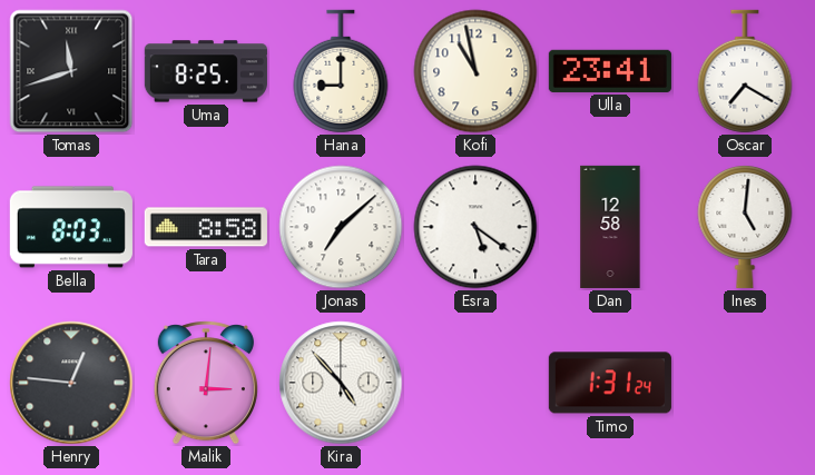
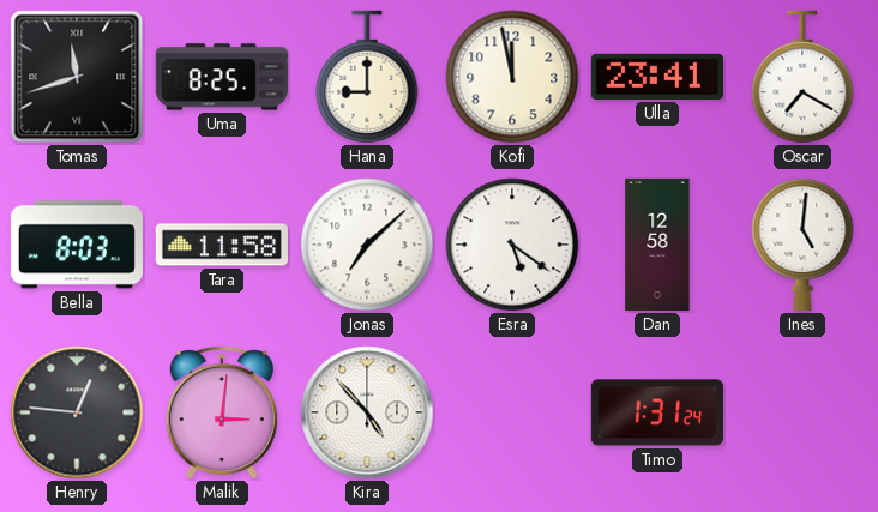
Kofi: 10:58 -> 11:58 (512, 77)
Tara: 8:58 -> 11:58 (222, 245)
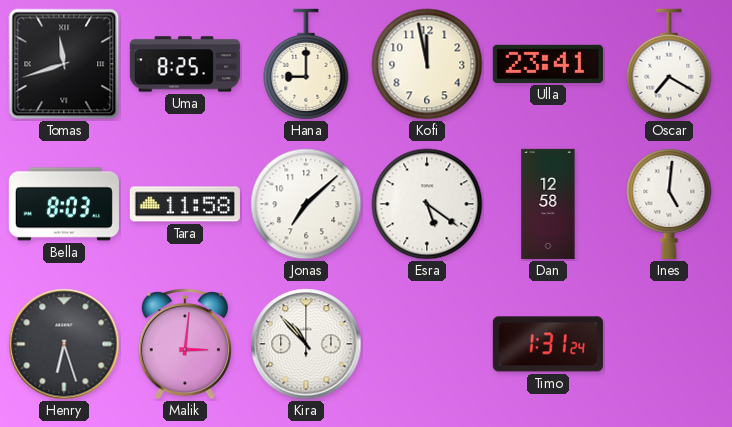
Henry: 12:46 -> 6:27 (64, 344)
Kira: 4:53 -> 10:53 (306, 344)
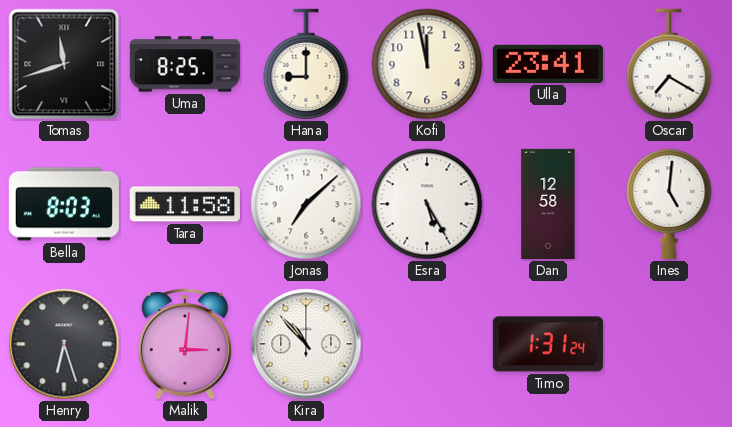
Esra: 5:21 -> 5:25 (427, 204)
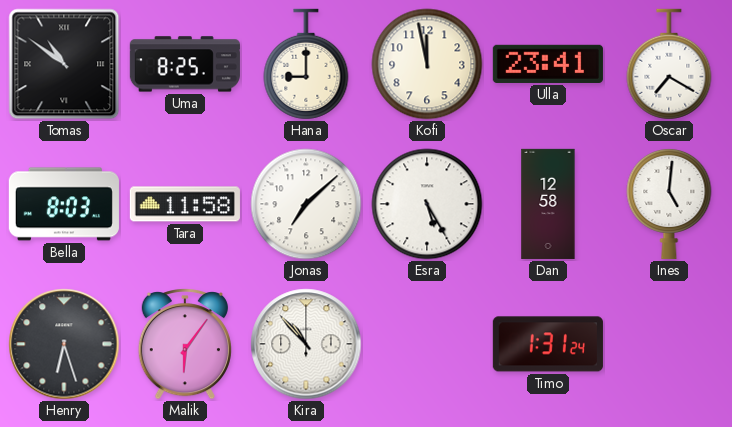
Tomas: 11:42 -> 10:51 (64, 64)
Malik: 3:01 -> 6:06 (185, 344)
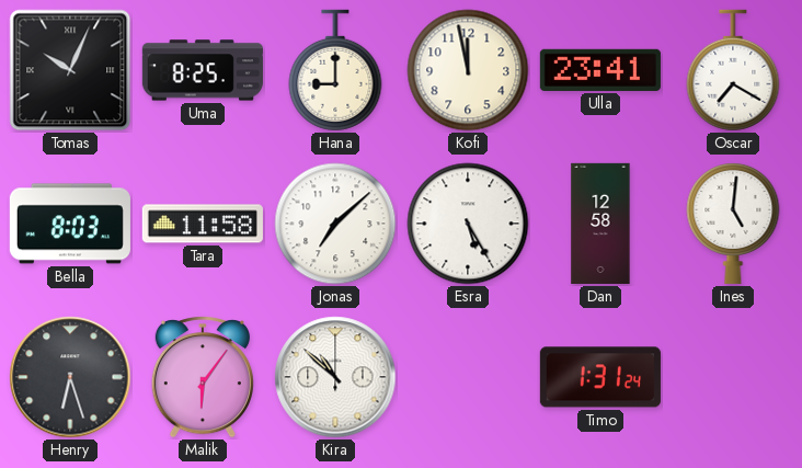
Tomas: 10:51 -> 10:04 (70, 70)
Kira: 10:53 -> 10:52 (335, 377)
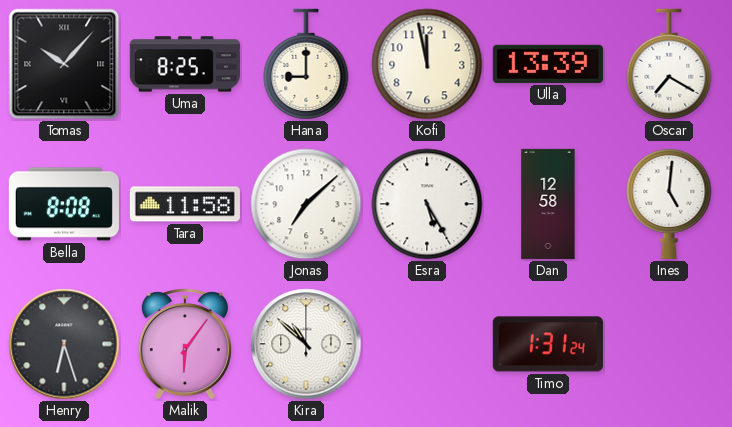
Tomas: 10:04 -> 10:07 (64, 64)
Ulla: 23:41 -> 13:39 (548, 64)
Bella: 8:03 -> 8:08 (64, 204)
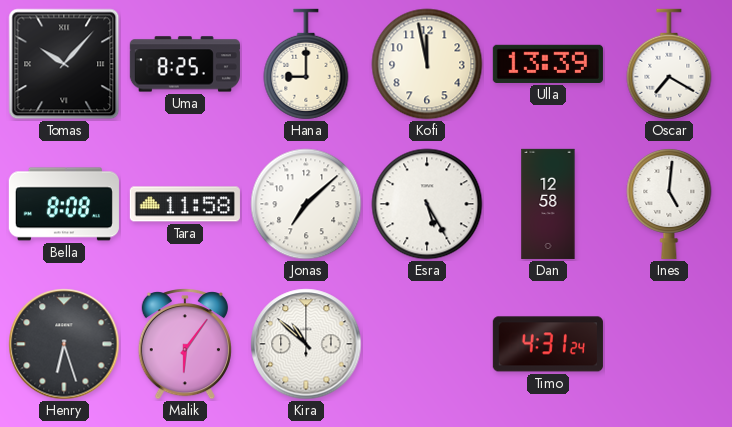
Timo: 1:31 -> 4:31 (548, 344)
